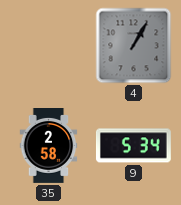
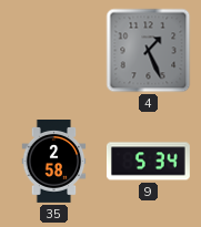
4: 1:05 -> 1:26 (149, 51)
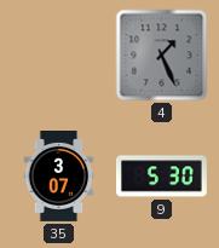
35: 2:58 -> 3:07 (59, 177)
9: 5:34 -> 5:30 (161, 177)
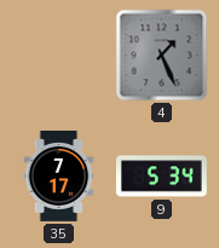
35: 3:07 -> 7:17 (59, 177)
9: 5:30 -> 5:34 (161, 177)
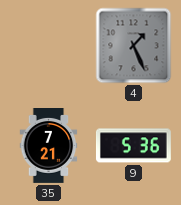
35: 7:17 -> 7:21 (49, 146)
9: 5:34 -> 5:36 (133, 146)
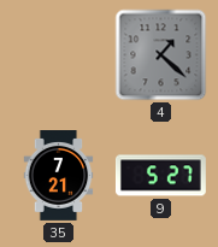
4: 1:26 -> 1:22 (161, 55)
9: 5:36 -> 5:27 (160, 176)
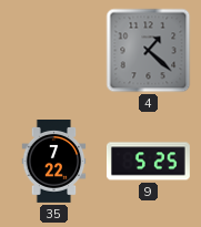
35: 7:21 -> 7:22 (54, 162)
9: 5:27 -> 5:25 (148, 162)
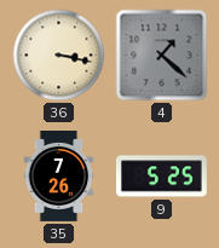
36: none -> 3:17 (59, 56)
35: 7:22 -> 7:26 (59, 177)
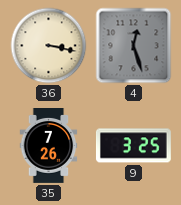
4: 1:22 -> 12:27 (134, 46)
9: 5:25 -> 3:25 (133, 146)
